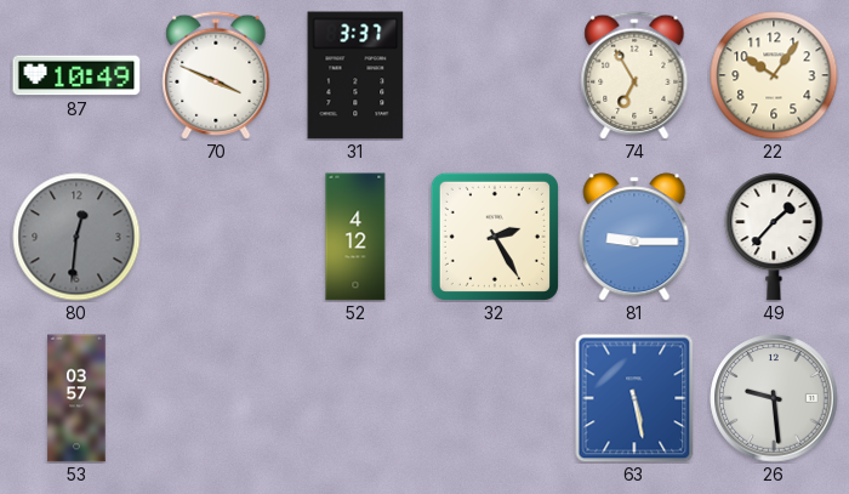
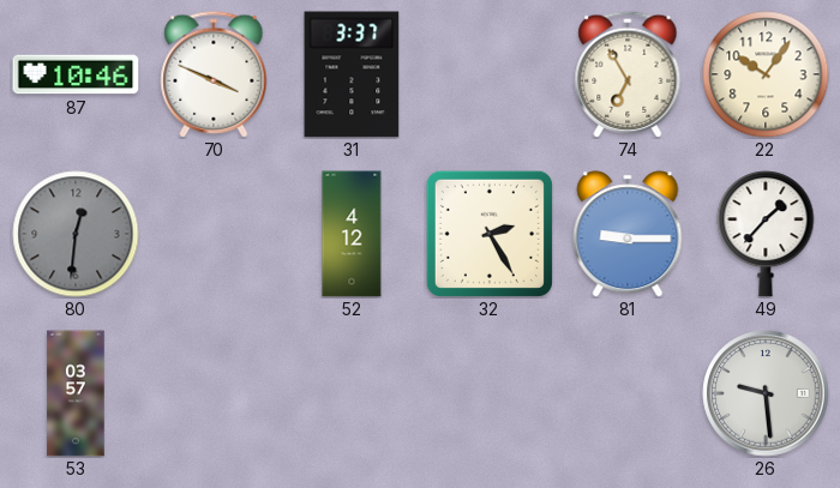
87: 10:49 -> 10:46 (76, 74)
63: 5:28 -> none (634, 398)
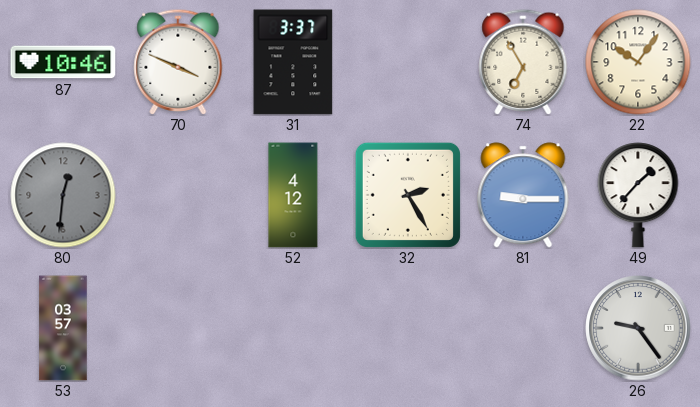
26: 9:29 -> 9:24 (638, 328)
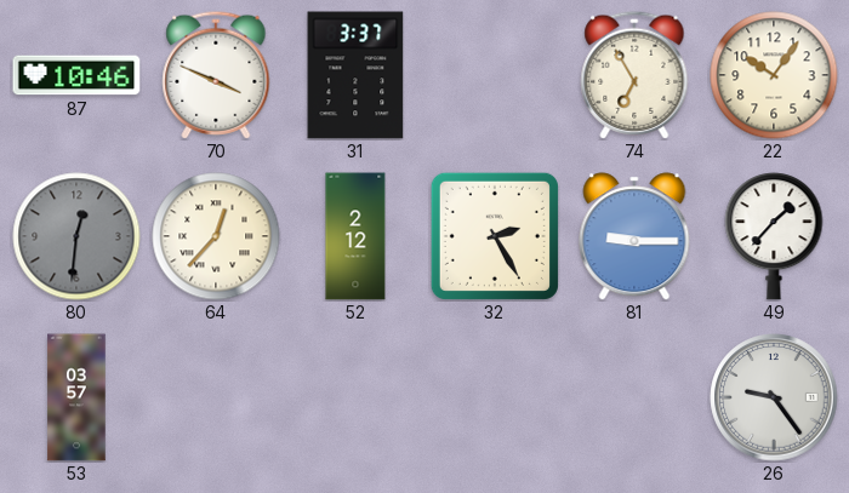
64: none -> 12:37 (216, 236)
52: 4:12 -> 2:12 (355, 236)
